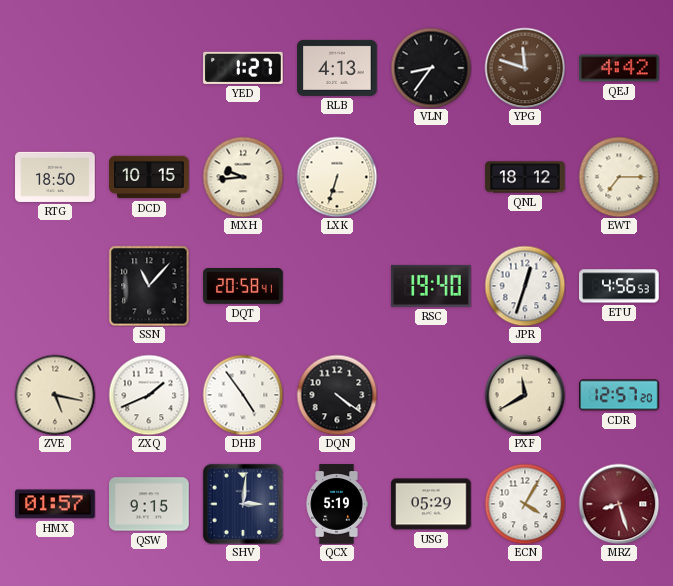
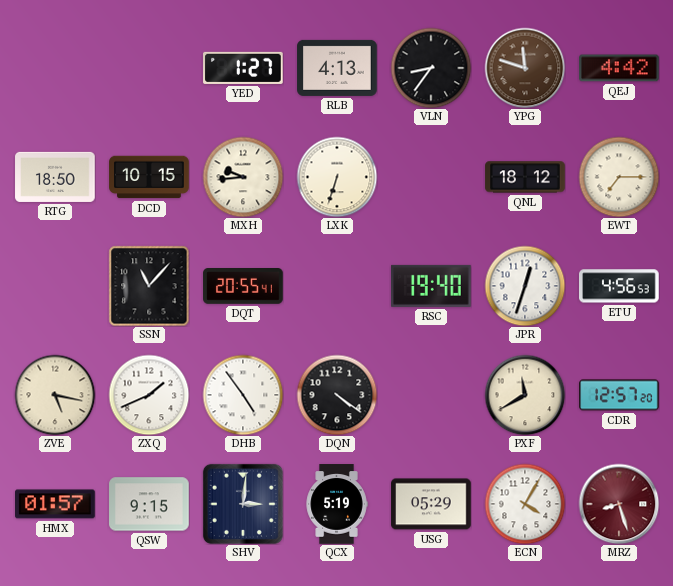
DQT: 20:58 -> 20:55 (243, 287)
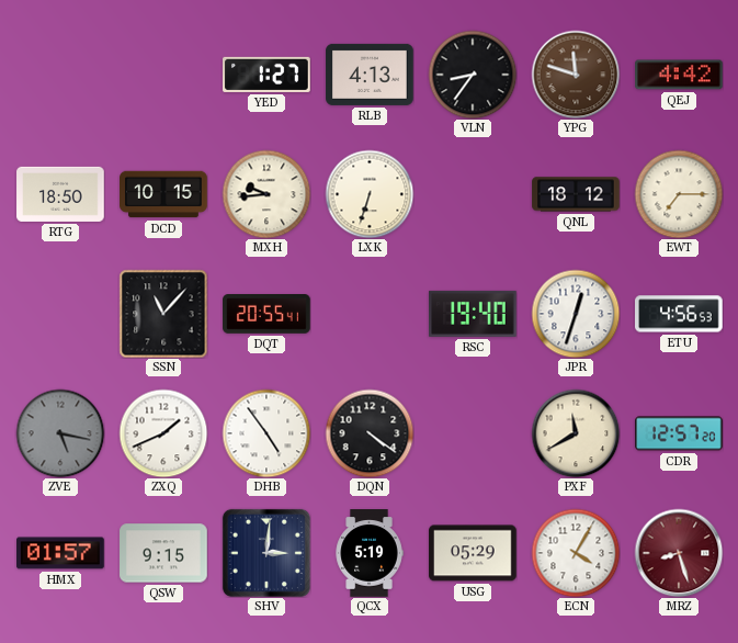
ZVE dial: cream -> grey (60, 433)
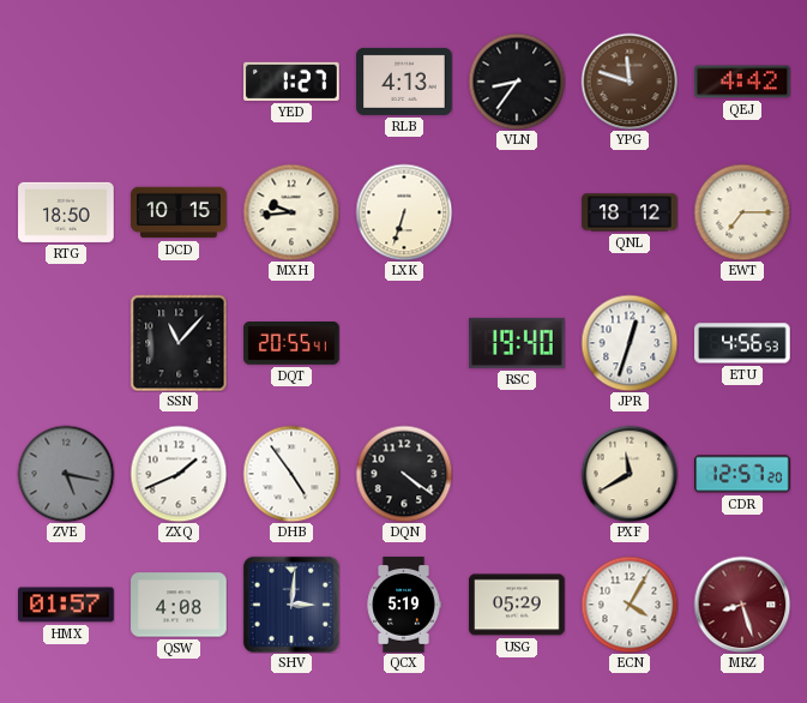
QSW: 9:15 -> 4:08 (179, 605)
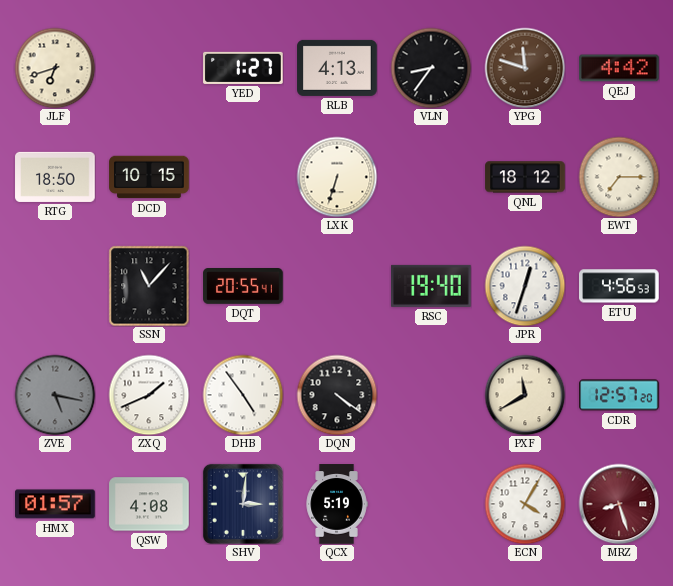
JLF: none -> 6:42 (55, 68)
MXH: 9:44 -> none (291, 212)
USG: 05:29 -> none (517, 605)
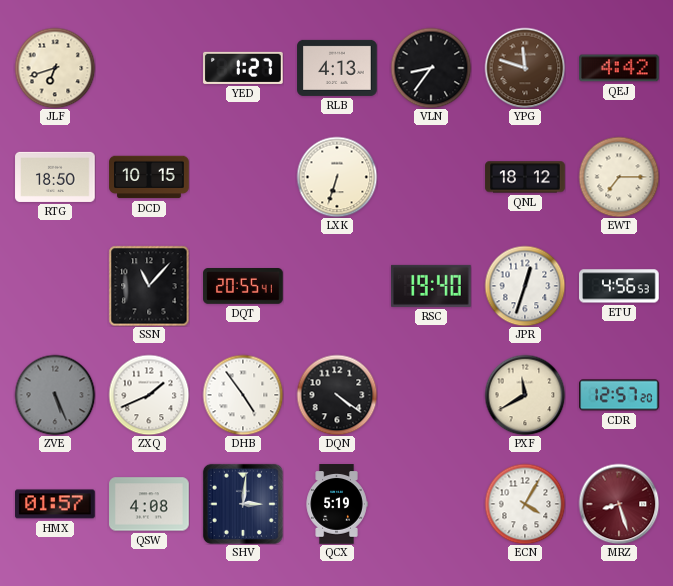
ZVE: 5:17 -> 5:26 (55, 395)
